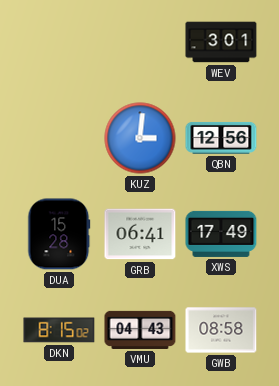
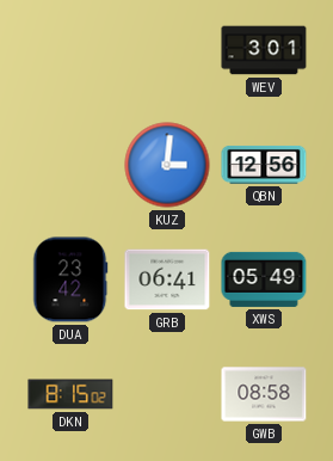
DUA: 15:28 -> 23:42 (70, 279)
XWS: 17:49 -> 05:49 (264, 279)
VMU: 04:43 -> none (140, 330)
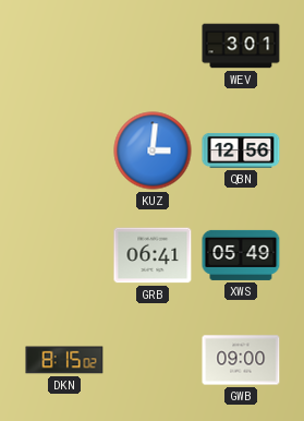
DUA: 23:42 -> none (70, 279)
GWB: 08:58 -> 09:00 (241, 360)
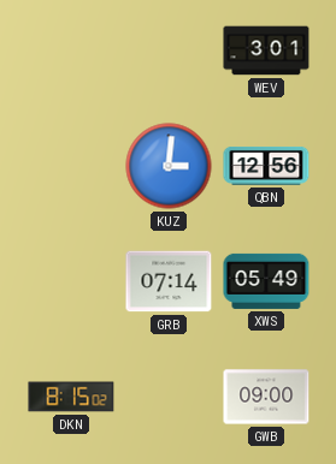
GRB: 06:41 -> 07:14 (169, 281)
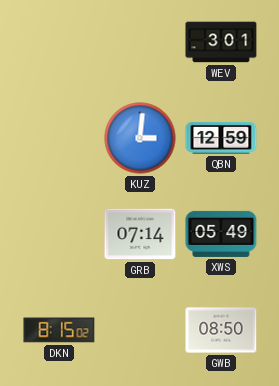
QBN: 12:56 -> 12:59 (221, 138)
GWB: 09:00 -> 08:50 (221, 330)
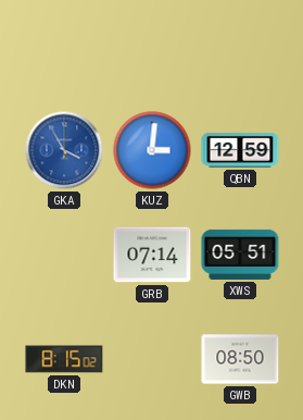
WEV: 3:01 -> none (221, 42)
GKA: none -> 3:55 (64, 150)
XWS: 05:49 -> 05:51 (240, 255)
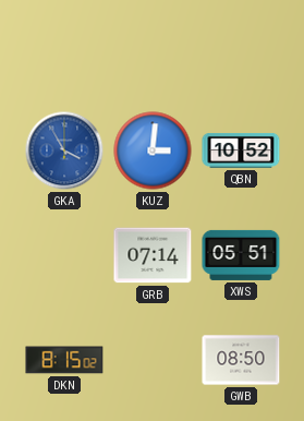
QBN: 12:59 -> 10:52 (241, 151)
